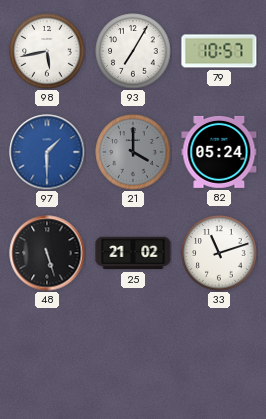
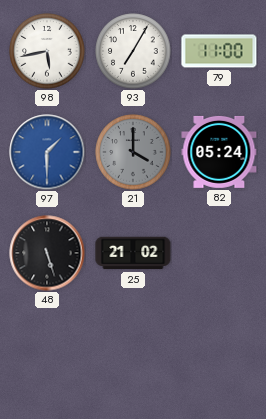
79: 10:57 -> 11:00 (219, 51)
33: 11:12 -> none (219, 253)
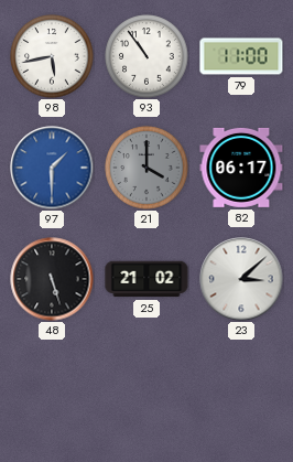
93: 7:05 -> 10:54 (146, 56)
82: 05:24 -> 06:17 (241, 168)
23: none -> 3:08 (241, 279)
